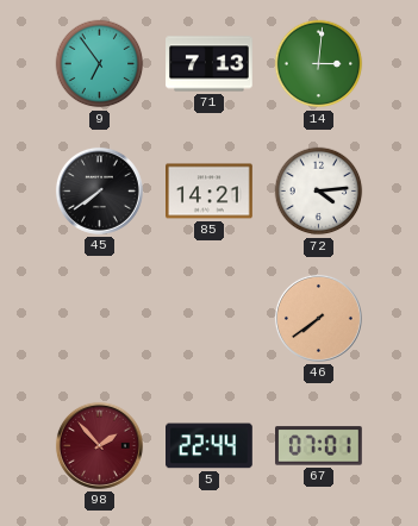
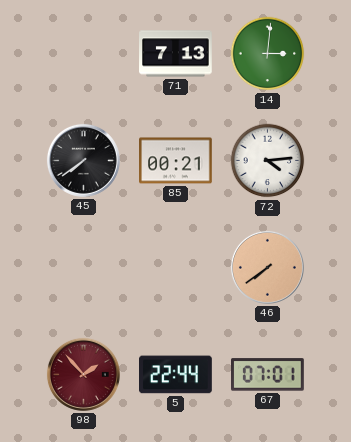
9: 6:54 -> none (100, 64)
85: 14:21 -> 00:21 (176, 161)
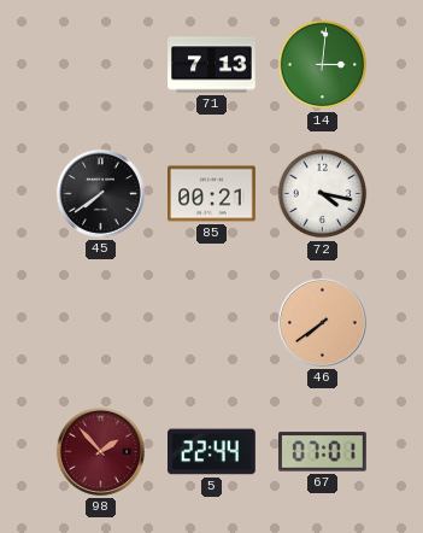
72: 4:14 -> 4:17 (323, 194)
